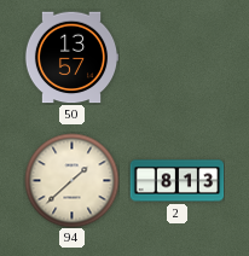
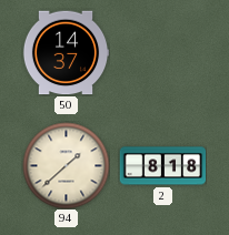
50: 13:57 -> 14:37 (66, 53)
2: 8:13 -> 8:18 (162, 166)
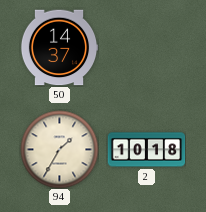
94: 1:38 -> 1:35 (59, 149)
2: 8:18 -> 10:18 (146, 150)
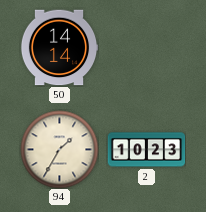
50: 14:37 -> 14:14 (59, 48)
2: 10:18 -> 10:23 (146, 150)
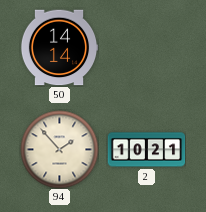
94: 1:35 -> 1:53 (59, 149)
2: 10:23 -> 10:21 (146, 150)
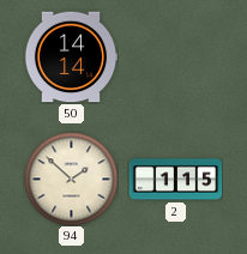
94: 1:53 -> 1:52 (71, 179)
2: 10:21 -> 1:15 (175, 180)
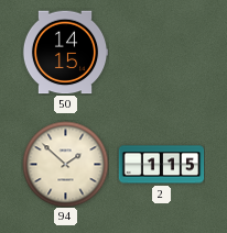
50: 14:14 -> 14:15 (65, 53)
